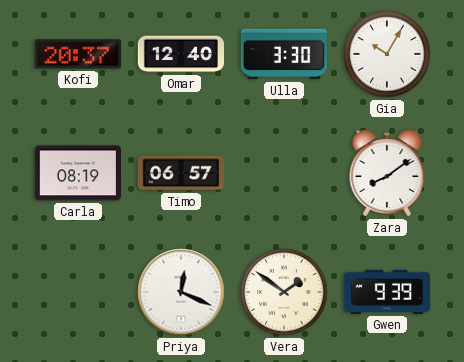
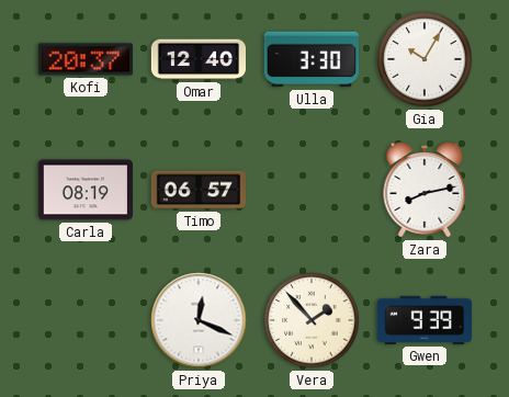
Zara: 8:09 -> 8:13 (425, 190)
Vera: 1:51 -> 1:53 (312, 320)
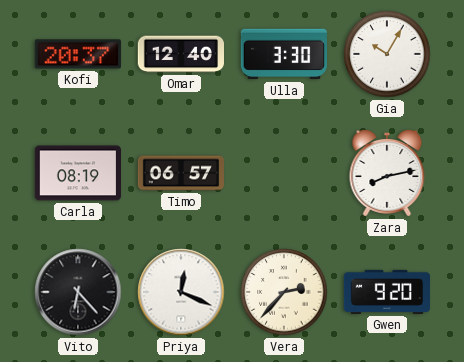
Vito: none -> 6:23 (78, 292)
Vera: 1:53 -> 2:37 (284, 292)
Gwen: 9:39 -> 9:20 (386, 292)
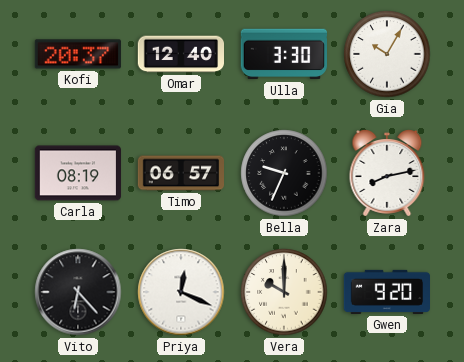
Bella: none -> 9:34 (284, 173)
Vera: 2:37 -> 10:00 (284, 292)
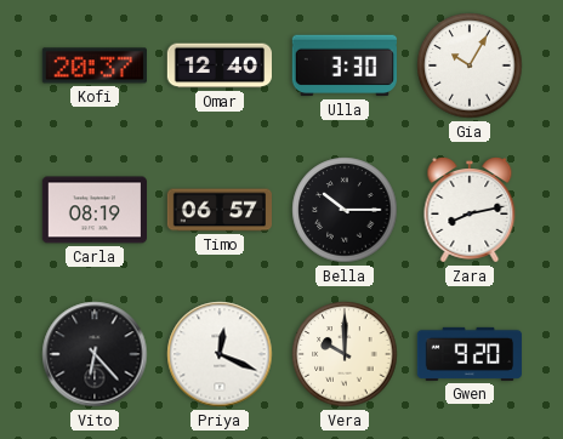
Bella: 9:34 -> 10:15 (345, 210)
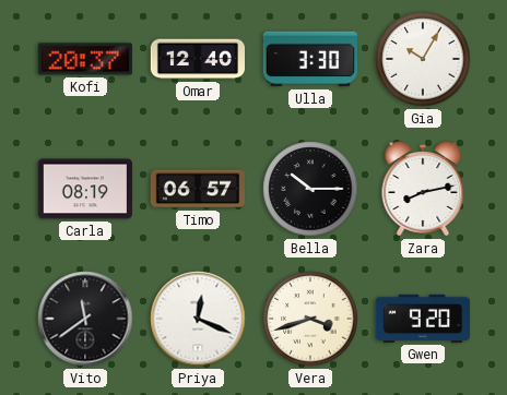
Vito: 6:23 -> 11:39 (85, 319)
Vera: 10:00 -> 3:42 (310, 319)
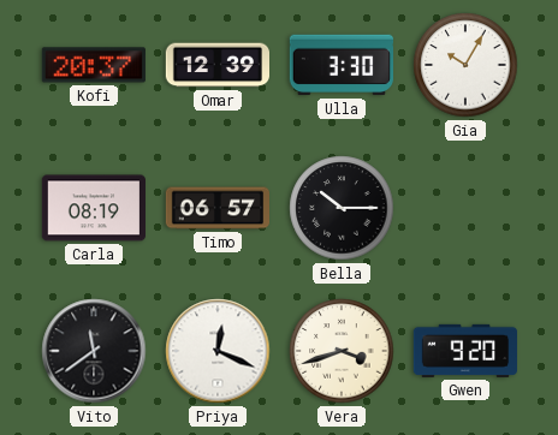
Omar: 12:40 -> 12:39 (216, 65)
Zara: 8:13 -> none (423, 189)
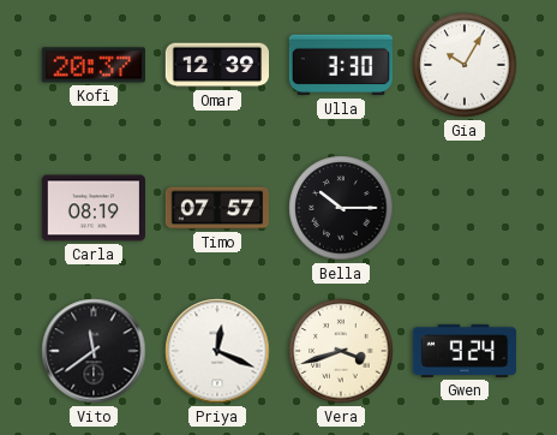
Timo: 06:57 -> 07:57 (217, 208)
Gwen: 9:20 -> 9:24 (463, 351)
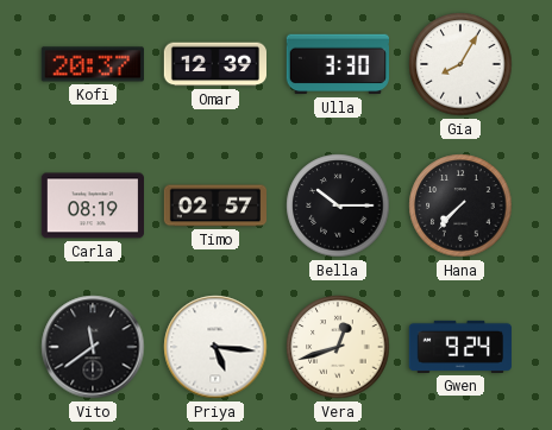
Gia: 10:05 -> 8:05 (460, 64)
Timo: 07:57 -> 02:57 (215, 205)
Hana: none -> 7:37 (460, 205)
Priya: 12:19 -> 5:16 (215, 347)
Vera: 3:42 -> 12:42 (338, 347)
